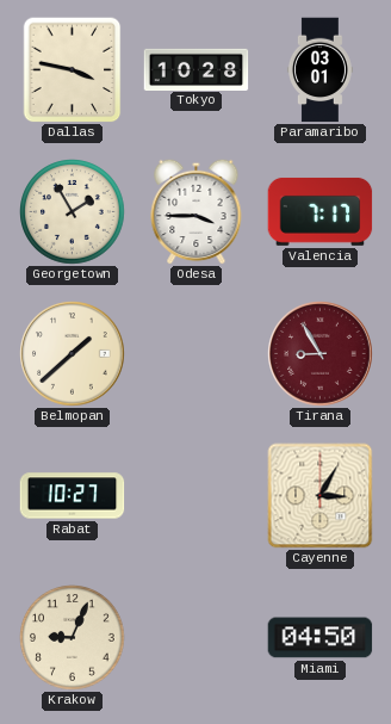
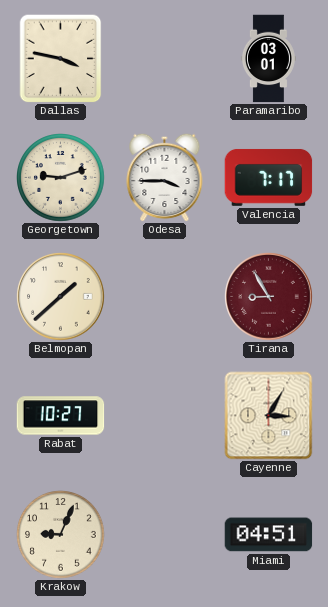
Tokyo: 10:28 -> none (197, 69)
Georgetown: 1:55 -> 9:12 (61, 178)
Miami: 04:50 -> 04:51 (269, 535)
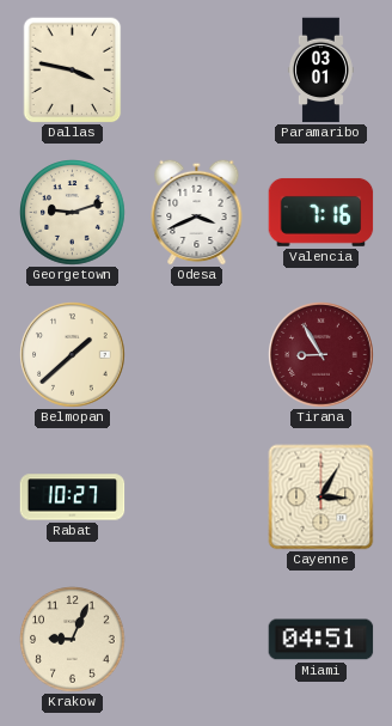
Odesa: 3:45 -> 3:41 (197, 212)
Valencia: 7:17 -> 7:16 (321, 212)
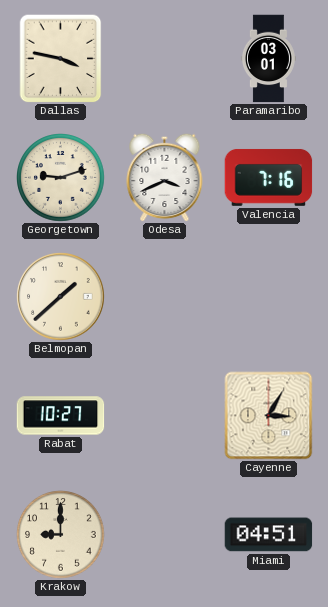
Tirana: 8:55 -> none (321, 355)
Krakow: 9:04 -> 9:00 (61, 535)
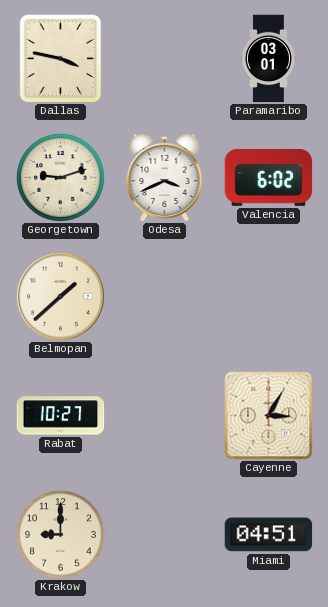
Valencia: 7:16 -> 6:02 (269, 177)
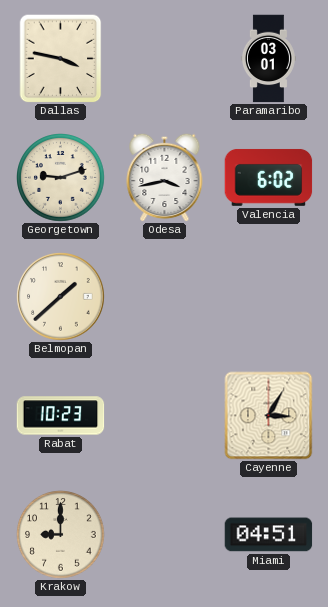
Odesa: 3:41 -> 3:43 (165, 177)
Rabat: 10:27 -> 10:23 (61, 416)
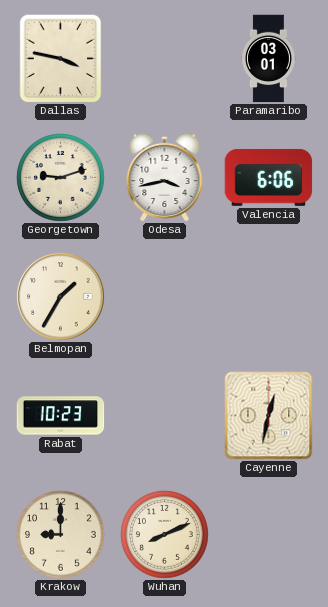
Valencia: 6:02 -> 6:06 (269, 177)
Belmopan: 1:38 -> 1:35 (61, 297)
Cayenne: 3:05 -> 12:32 (269, 416)
Wuhan: none -> 8:11 (165, 535)
Miami: 04:51 -> none (269, 535)
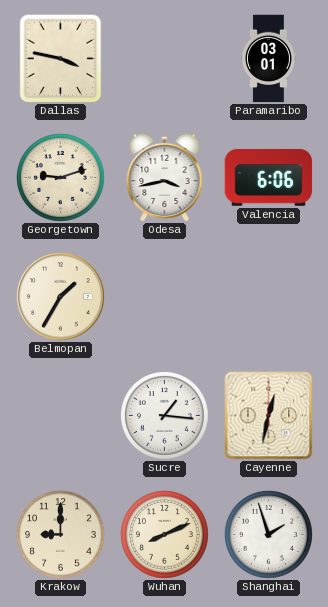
Rabat: 10:23 -> none (61, 416)
Sucre: none -> 1:16 (165, 416)
Shanghai: none -> 1:57 (269, 535)
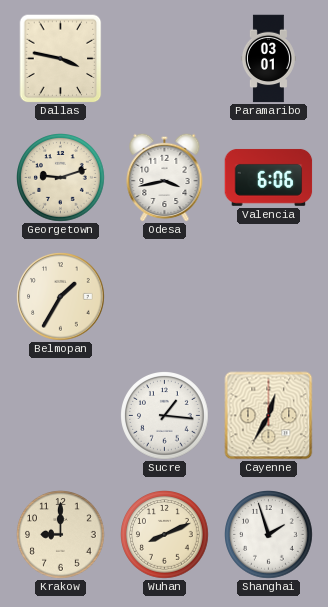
Cayenne: 12:32 -> 12:35 (269, 416)
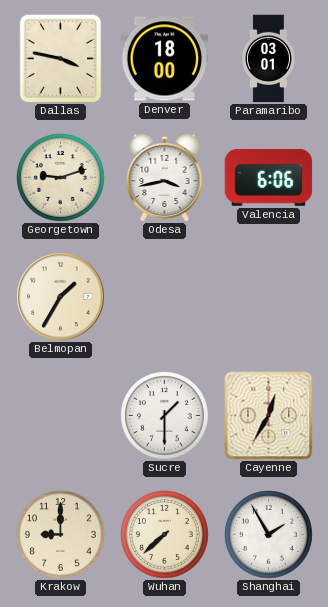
Denver: none -> 18:00 (165, 59)
Sucre: 1:16 -> 1:30 (165, 416)
Wuhan: 8:11 -> 7:38 (165, 535)
Shanghai: 1:57 -> 1:55 (269, 535)
